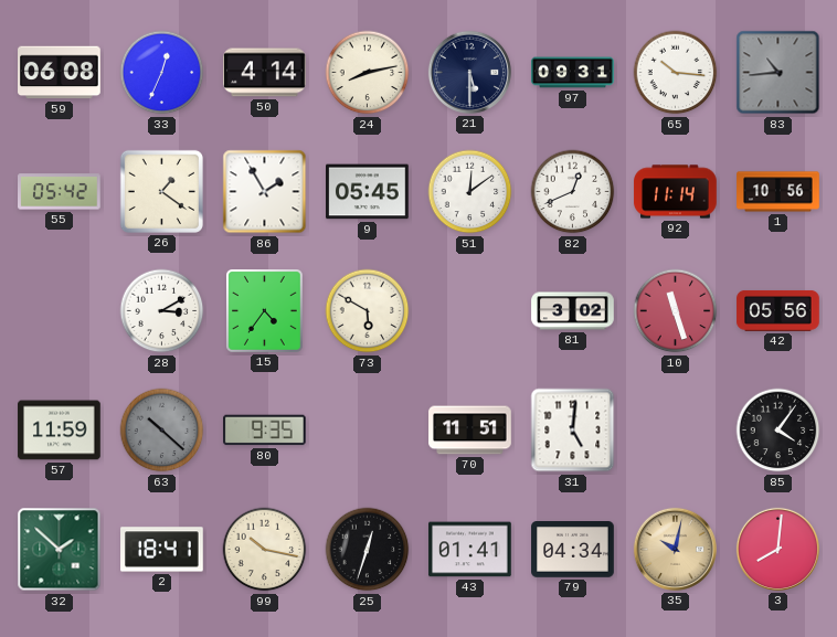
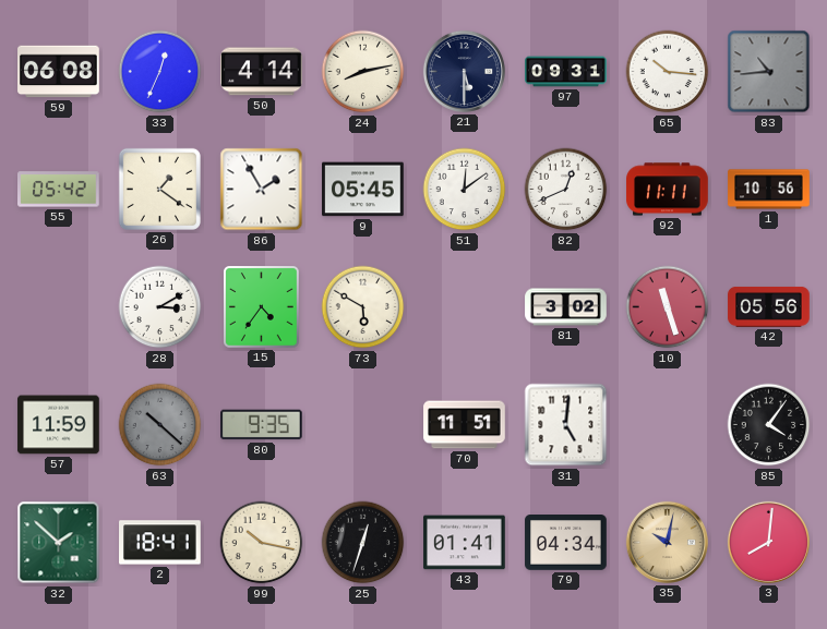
92: 11:14 -> 11:11 (668, 190)
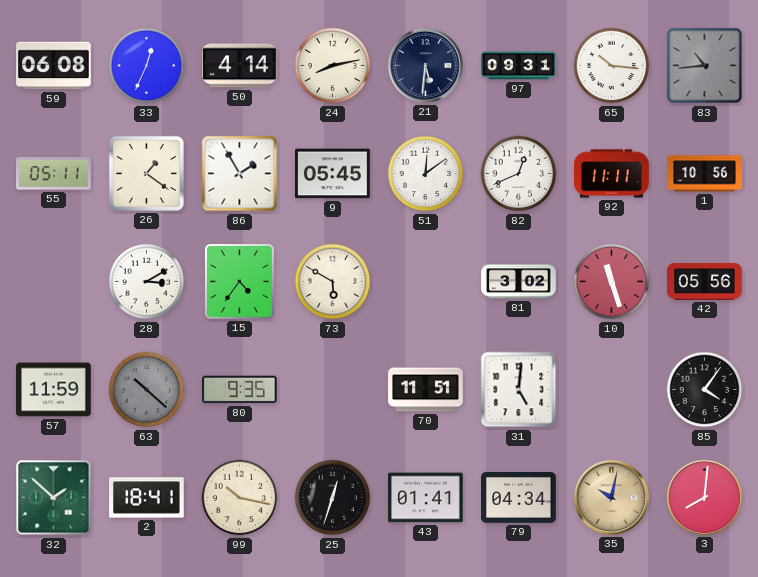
21: 5:30 -> 5:31 (425, 65)
55: 05:42 -> 05:11 (54, 174)
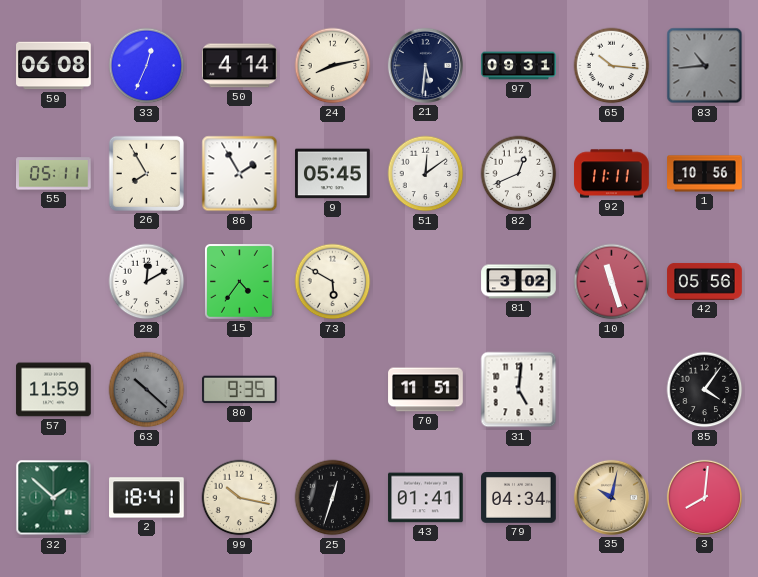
26: 1:21 -> 7:55 (146, 173)
28: 3:10 -> 12:10 (147, 282)
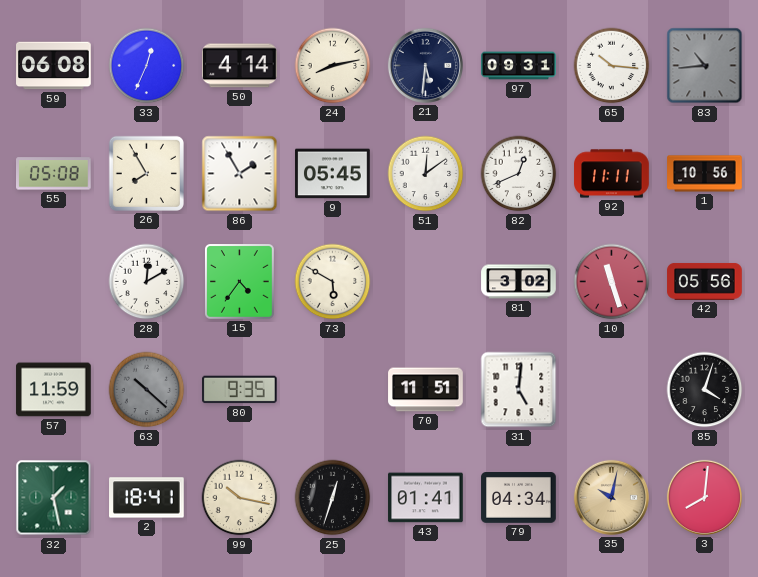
55: 05:11 -> 05:08 (54, 174)
85: 4:06 -> 4:03 (705, 390)
32: 1:52 -> 1:28 (54, 498)
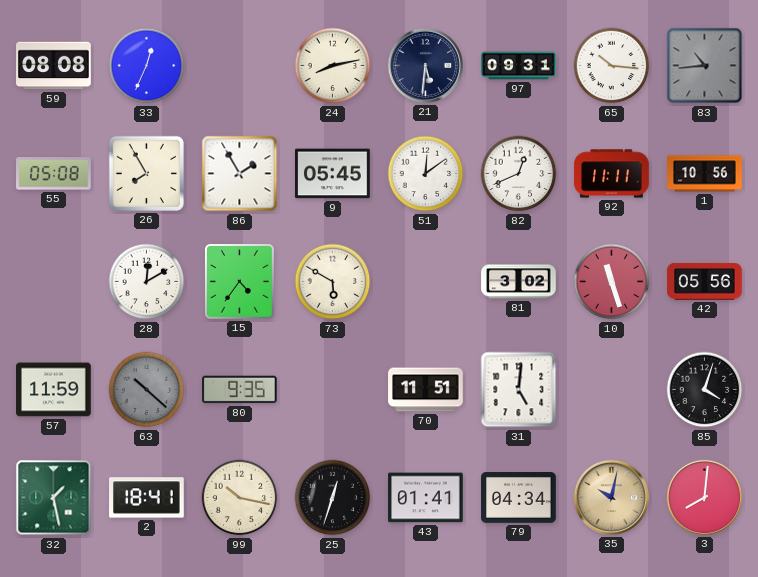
59: 06:08 -> 08:08 (54, 66)
50: 4:14 -> none (240, 66)
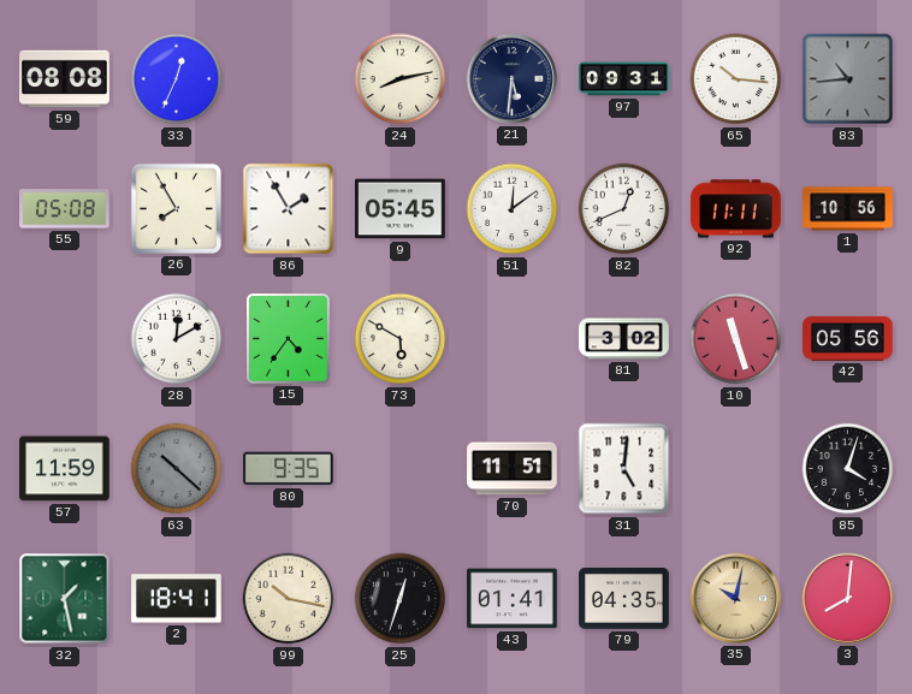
79: 04:34 -> 04:35 (624, 599)
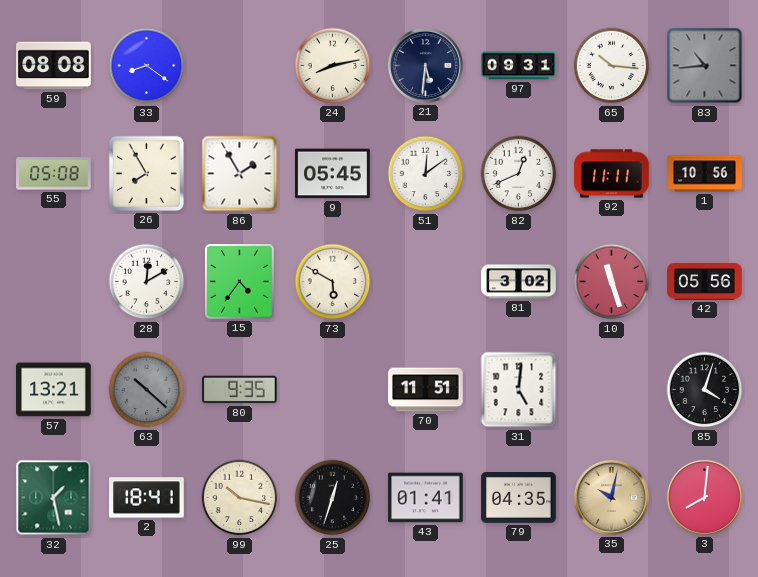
33: 12:34 -> 8:21 (147, 66)
57: 11:59 -> 13:21 (54, 390)
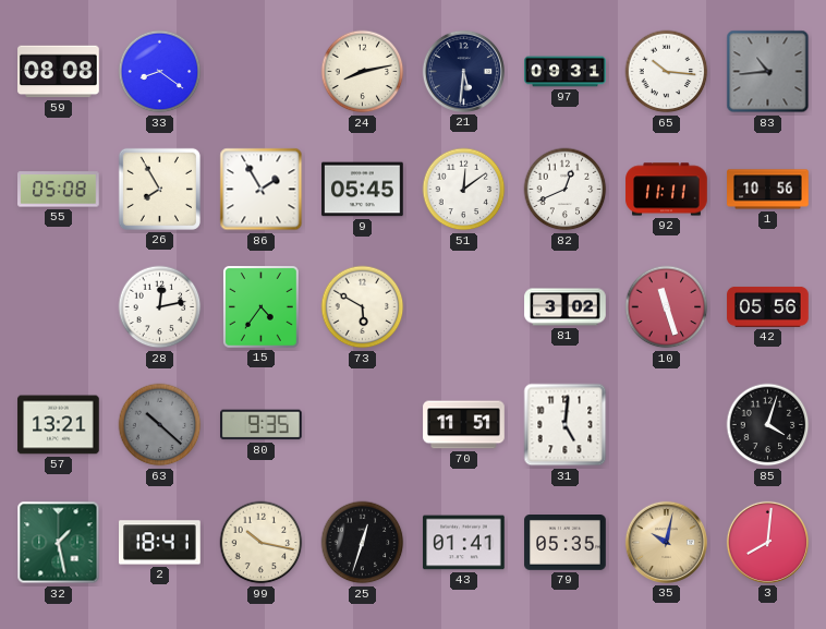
28: 12:10 -> 12:13 (160, 307)
79: 04:35 -> 05:35 (566, 543)
